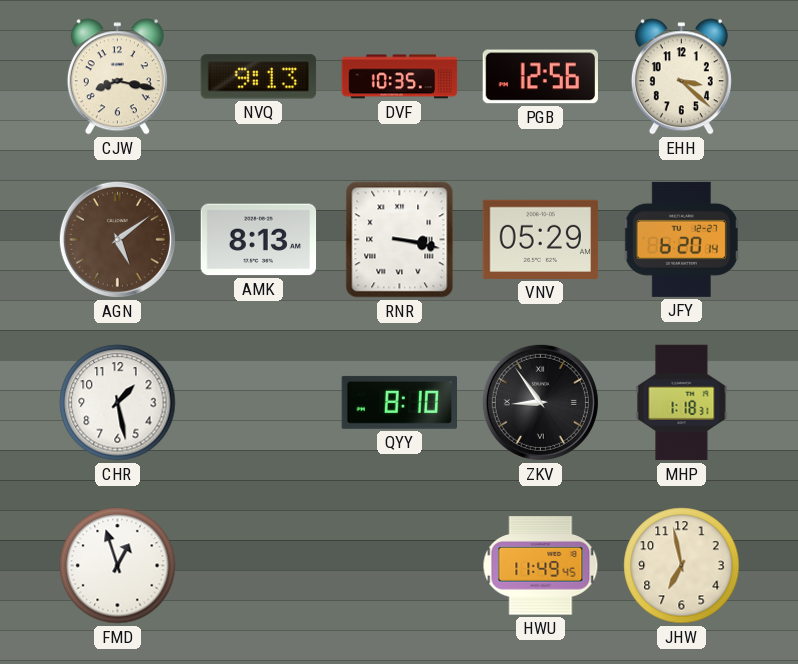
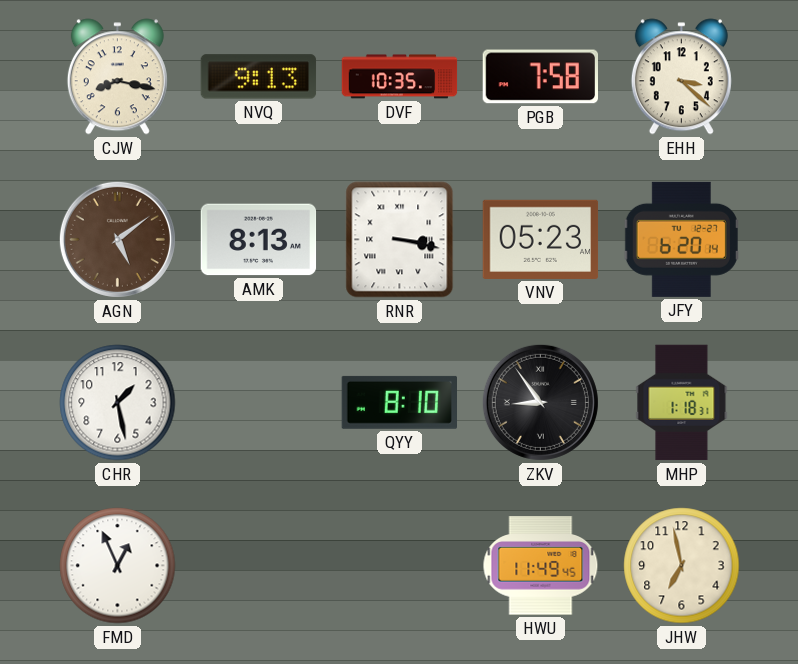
PGB: 12:56 -> 7:58 (540, 77)
VNV: 05:29 -> 05:23 (541, 239)
FMD: 12:57 -> 12:56 (118, 566)
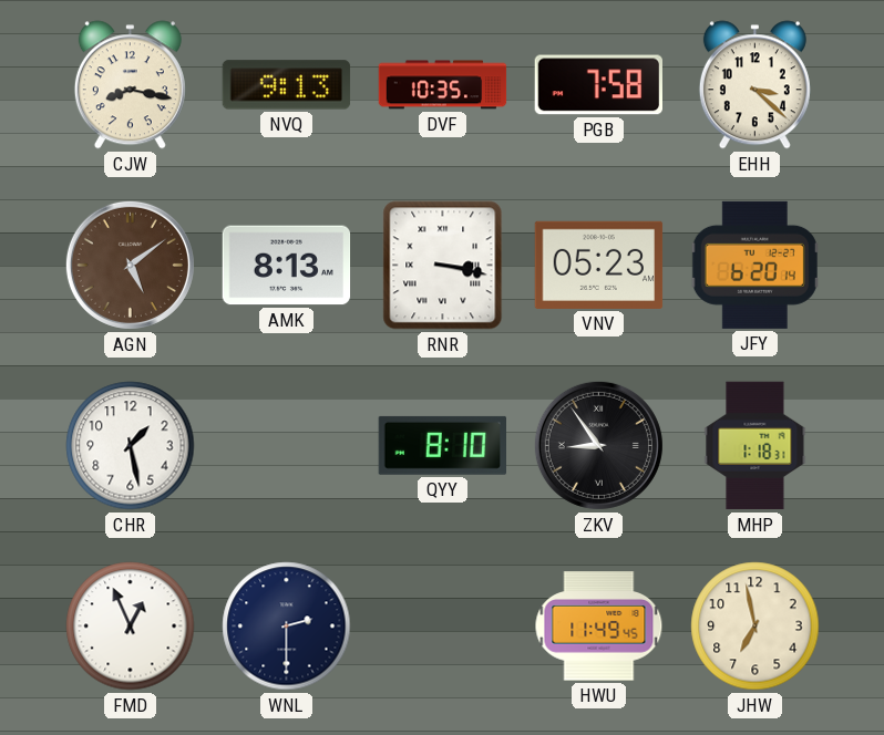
WNL: none -> 2:30 (287, 627)
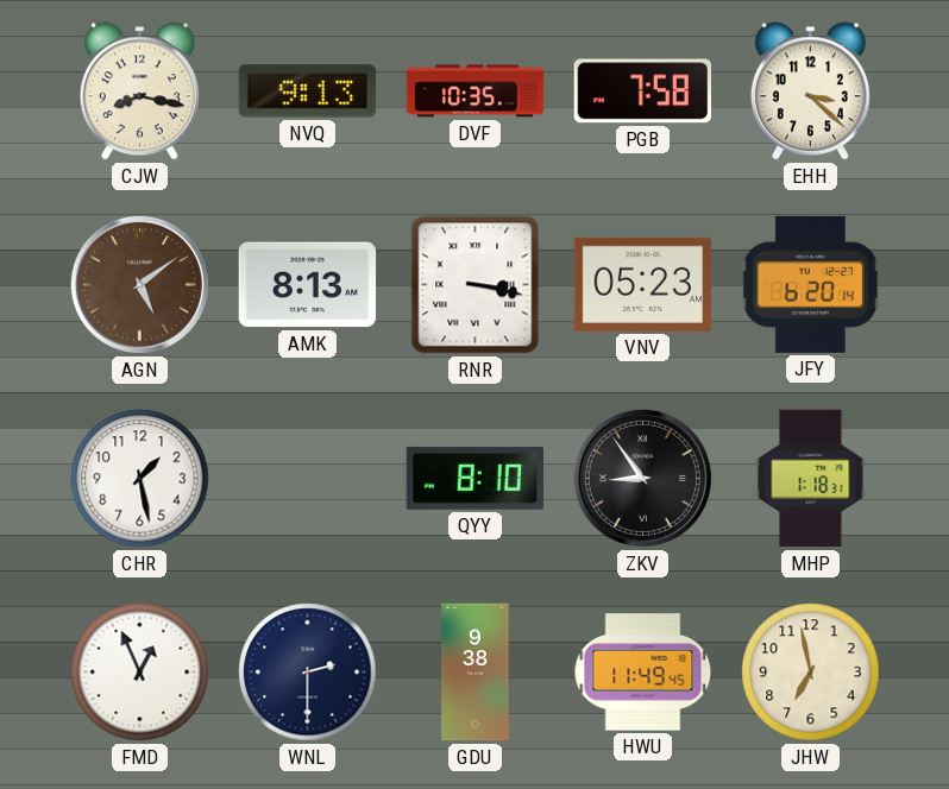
GDU: none -> 9:38 (476, 673)
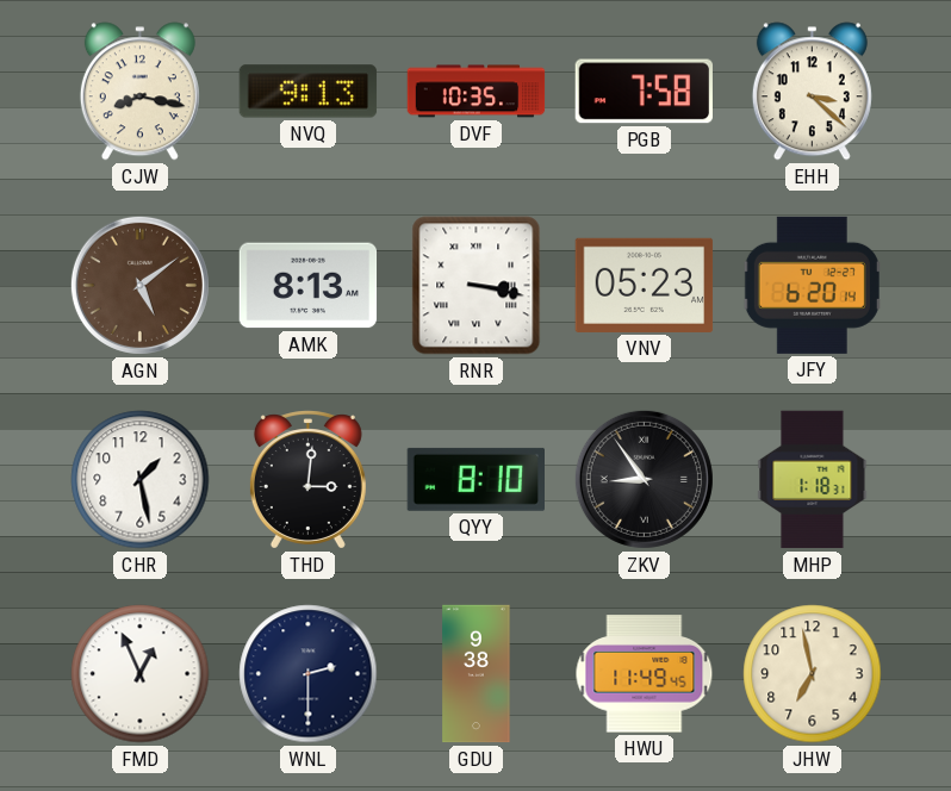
THD: none -> 3:01 (307, 480)
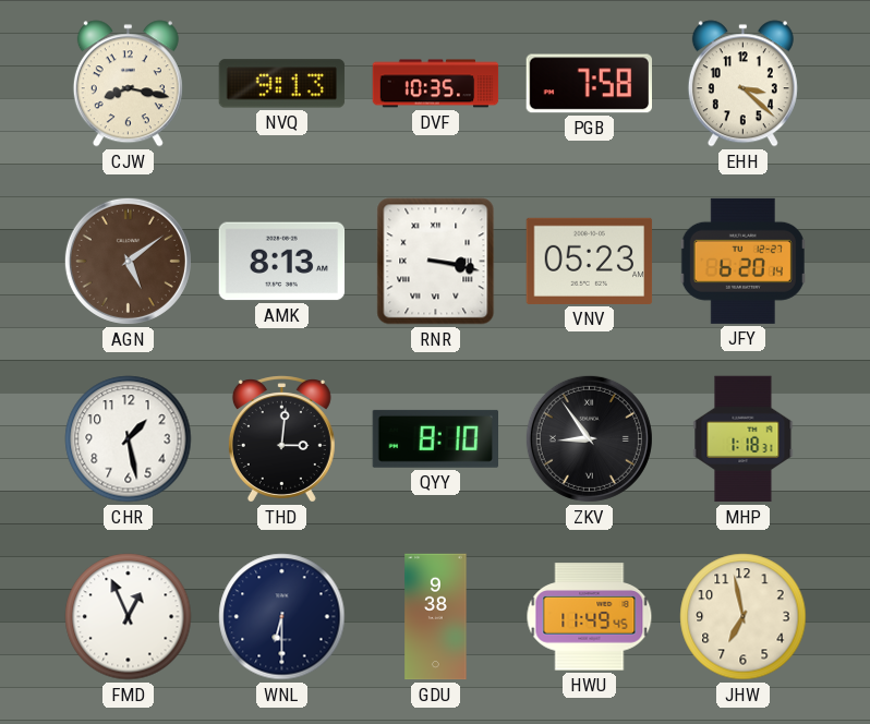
WNL: 2:30 -> 6:30 (282, 617)
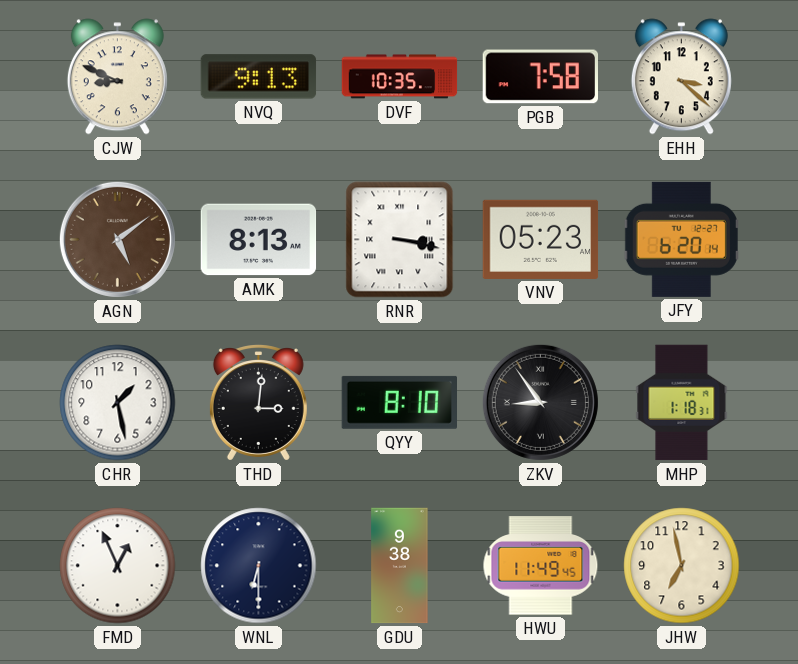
CJW: 8:17 -> 8:49 (117, 77)
